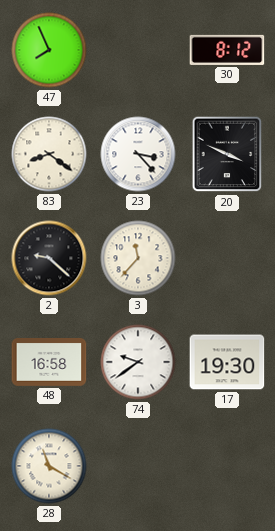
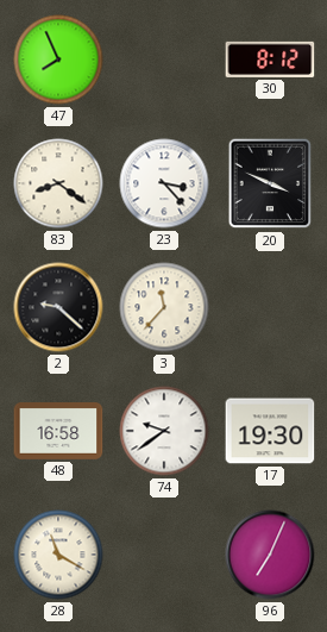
96: none -> 7:04 (270, 555)
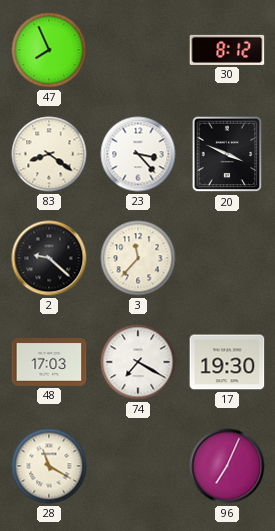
48: 16:58 -> 17:03 (49, 363)
74: 9:39 -> 7:20 (138, 362)
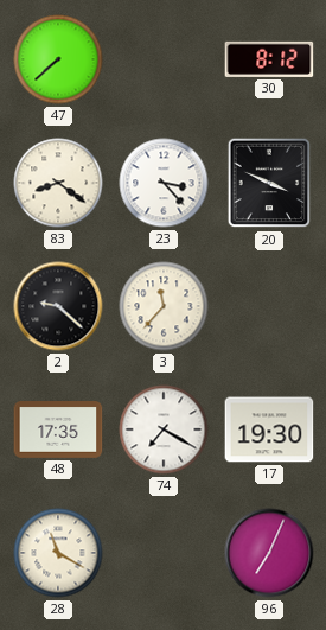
47: 7:56 -> 7:38 (58, 59)
48: 17:03 -> 17:35 (58, 431)
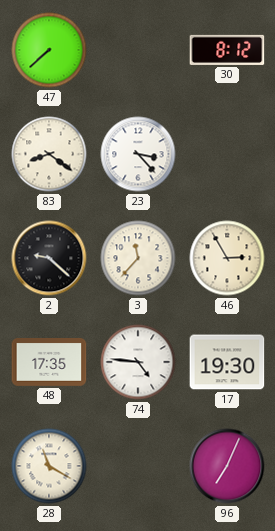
20: 3:49 -> none (269, 183)
46: none -> 2:55 (227, 258)
74: 7:20 -> 4:46 (138, 362)
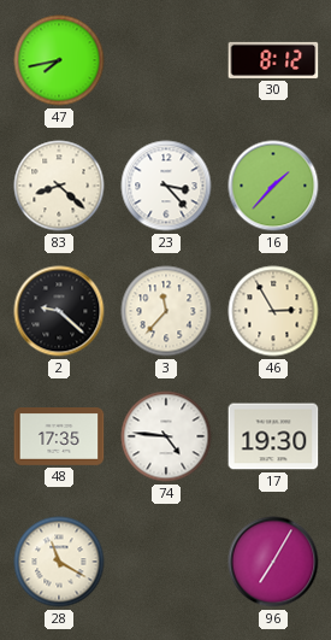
47: 7:38 -> 7:43 (59, 60)
83: 8:21 -> 8:22 (59, 186)
16: none -> 1:37 (273, 186)
96: 7:04 -> 7:05 (273, 562)
